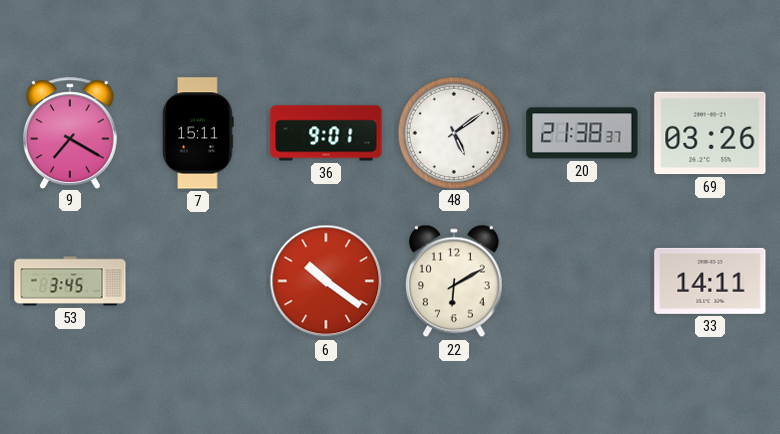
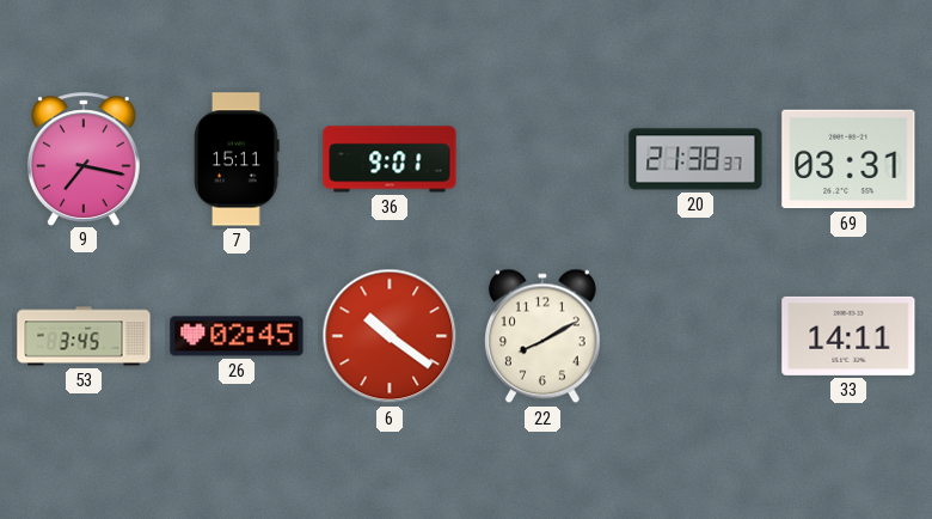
9: 7:20 -> 7:17 (84, 159)
48: 5:09 -> none (453, 132)
69: 03:26 -> 03:31 (848, 159)
26: none -> 02:45 (237, 336)
22: 6:10 -> 8:10 (542, 336)
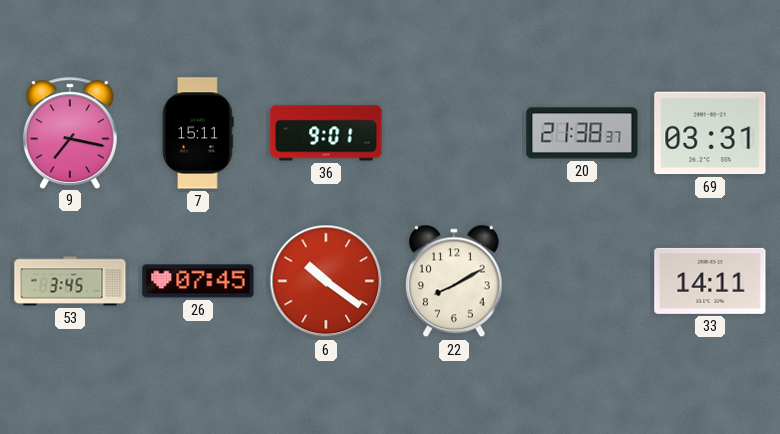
26: 02:45 -> 07:45 (198, 281)
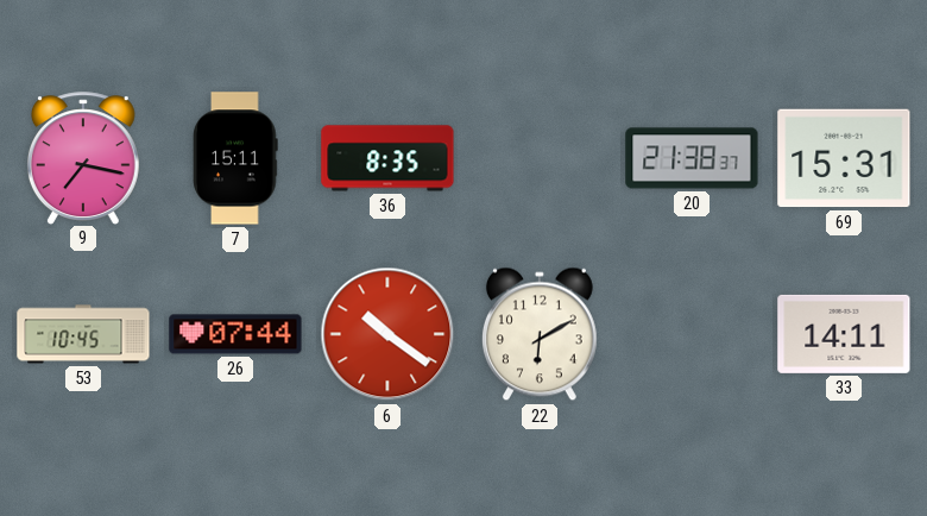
36: 9:01 -> 8:35 (387, 158)
69: 03:31 -> 15:31 (844, 158)
53: 3:45 -> 10:45 (83, 334)
26: 07:45 -> 07:44 (235, 334)
22: 8:10 -> 6:10 (540, 334)
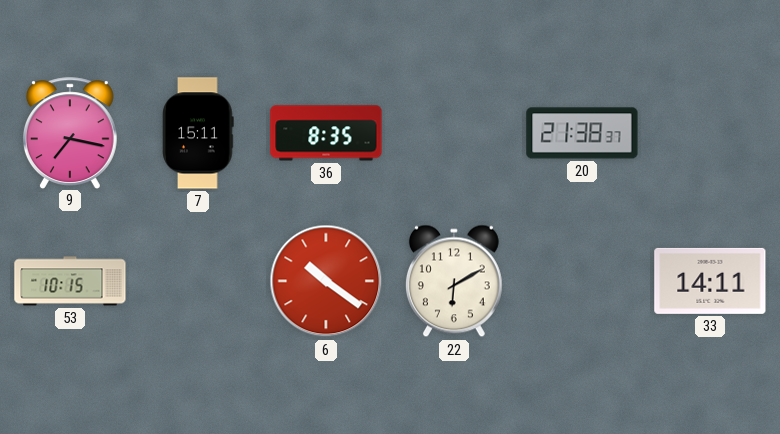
69: 15:31 -> none (844, 158)
53: 10:45 -> 10:15 (70, 281)
26: 07:44 -> none (235, 334)
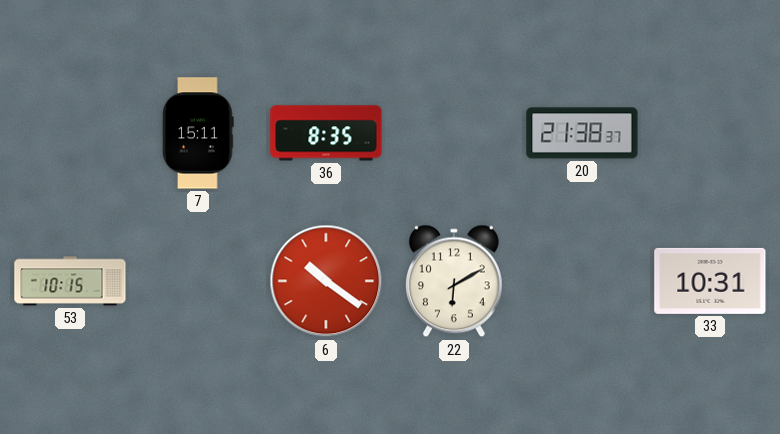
9: 7:17 -> none (70, 133)
33: 14:11 -> 10:31 (710, 281)
